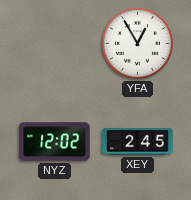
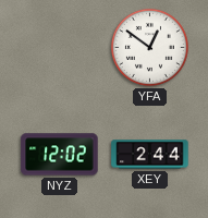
YFA: 12:55 -> 12:51 (149, 47)
XEY: 2:45 -> 2:44 (150, 155)
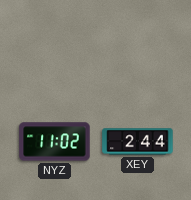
YFA: 12:51 -> none (149, 47)
NYZ: 12:02 -> 11:02 (55, 142)
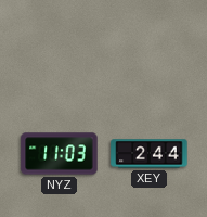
NYZ: 11:02 -> 11:03 (60, 154)
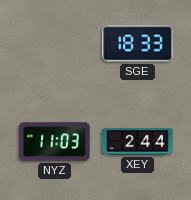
SGE: none -> 18:33 (138, 44)
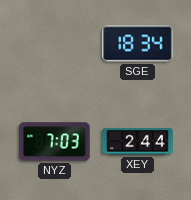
SGE: 18:33 -> 18:34 (138, 44)
NYZ: 11:03 -> 7:03 (55, 142)
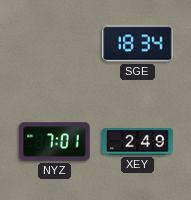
NYZ: 7:03 -> 7:01 (55, 142)
XEY: 2:44 -> 2:49 (138, 142)
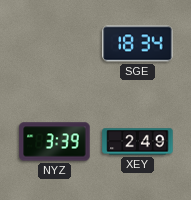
NYZ: 7:01 -> 3:39 (55, 142)
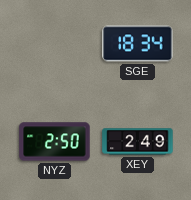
NYZ: 3:39 -> 2:50 (55, 142)
